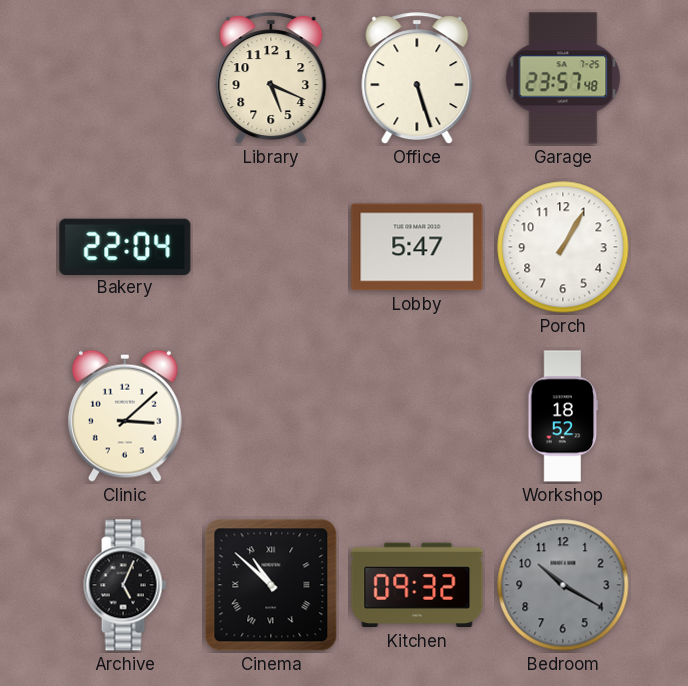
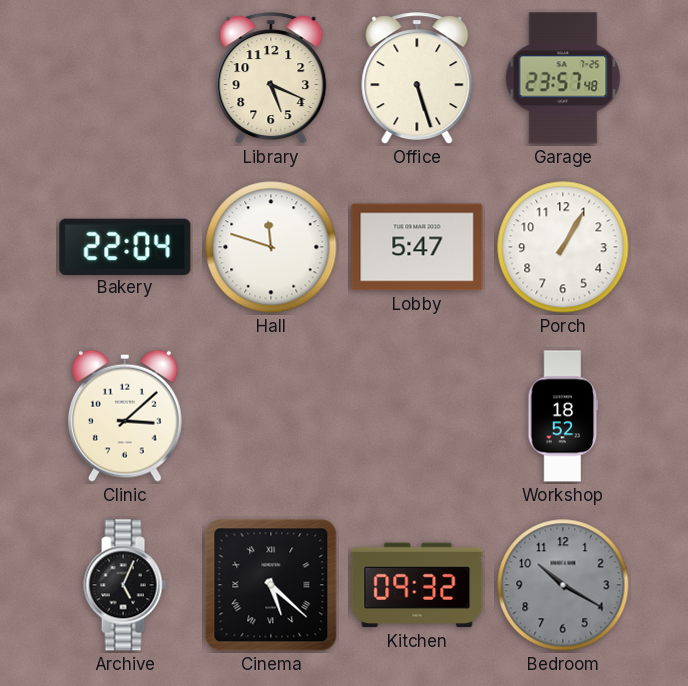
Hall: none -> 11:48 (271, 247)
Cinema: 10:52 -> 5:22 (271, 585)
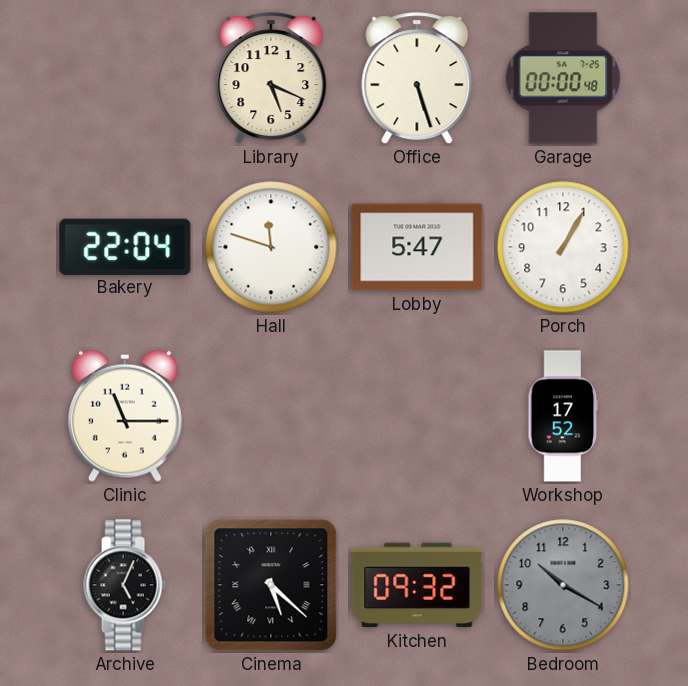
Garage: 23:57 -> 00:00 (563, 78)
Clinic: 3:08 -> 11:15 (125, 416)
Workshop: 18:52 -> 17:52 (563, 416)
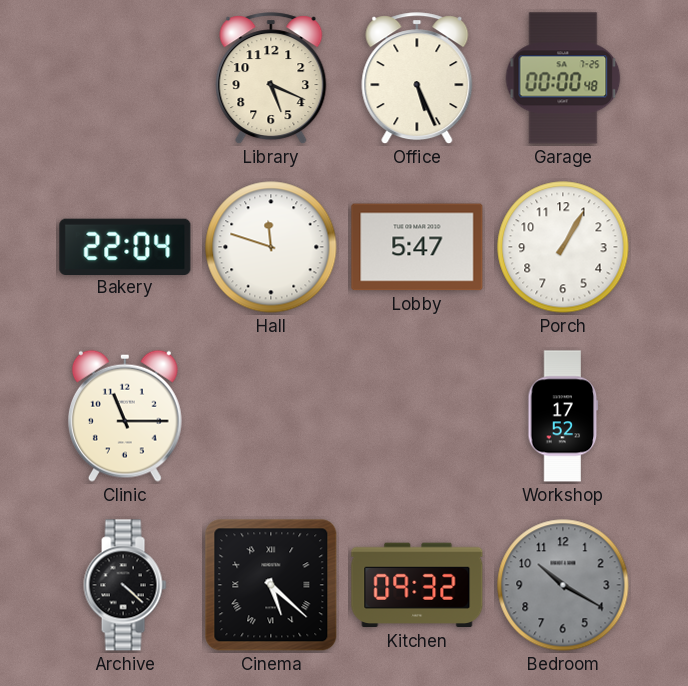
Office: 5:27 -> 5:26 (417, 79)
Archive: 5:04 -> 4:22 (125, 585)
